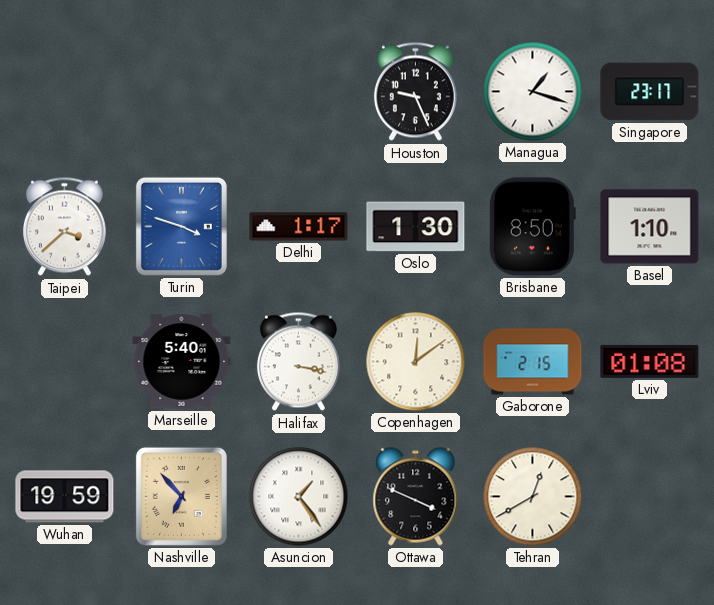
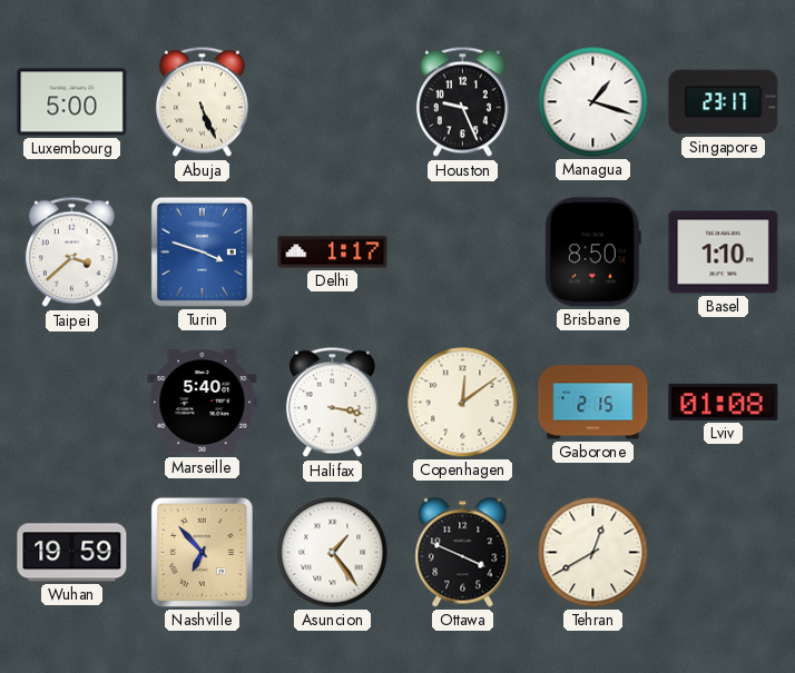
Luxembourg: none -> 5:00 (72, 102)
Abuja: none -> 5:26 (202, 102)
Oslo: 1:30 -> none (416, 227)
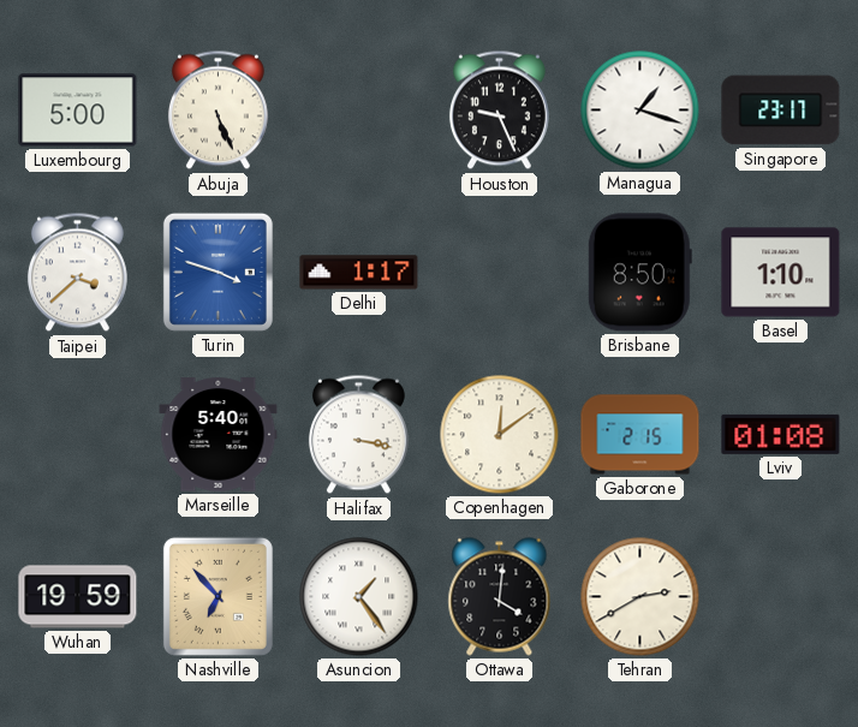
Ottawa: 3:49 -> 4:01 (500, 597)
Tehran: 12:40 -> 2:40 (640, 597)
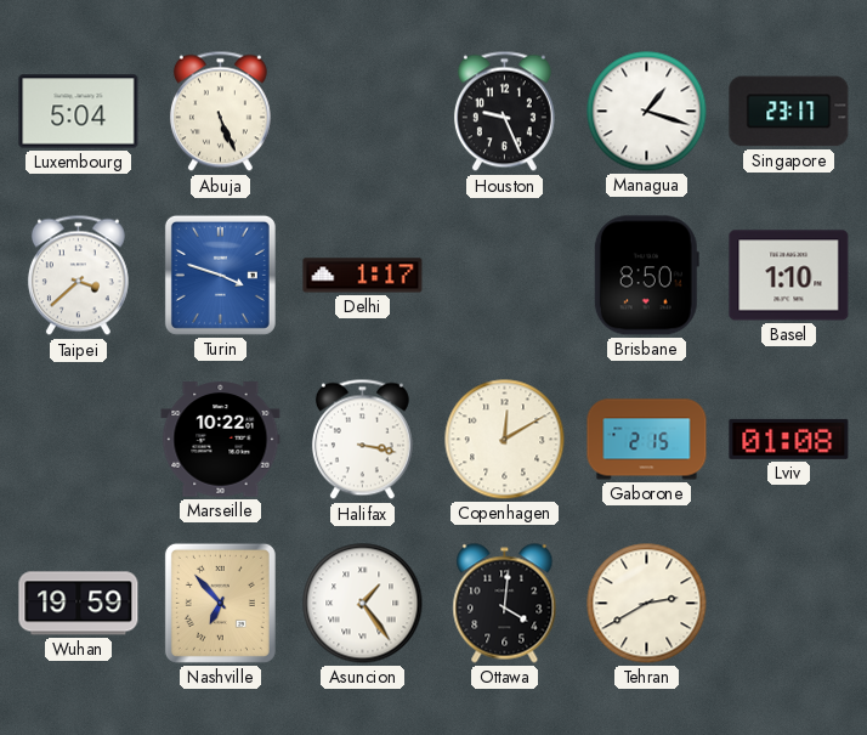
Luxembourg: 5:00 -> 5:04 (79, 112)
Marseille: 5:40 -> 10:22 (221, 440)
Copenhagen: 12:09 -> 12:10 (505, 440)
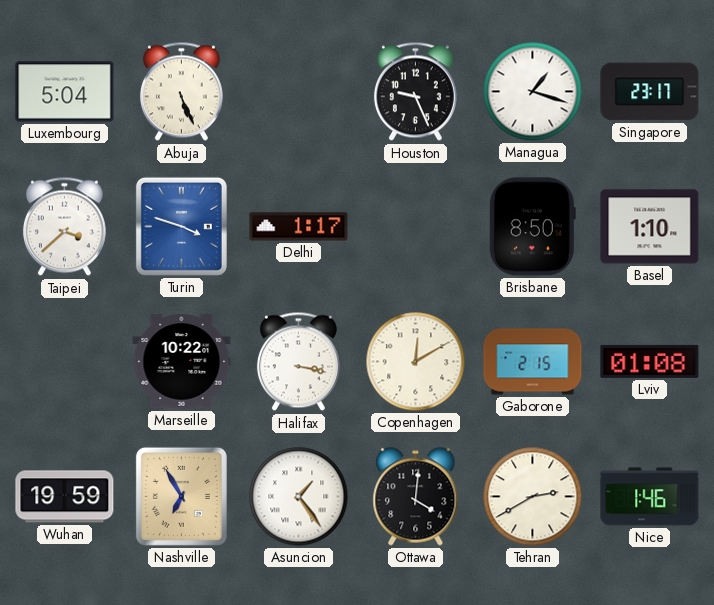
Nashville: 6:53 -> 6:55 (181, 496)
Nice: none -> 1:46 (650, 497)
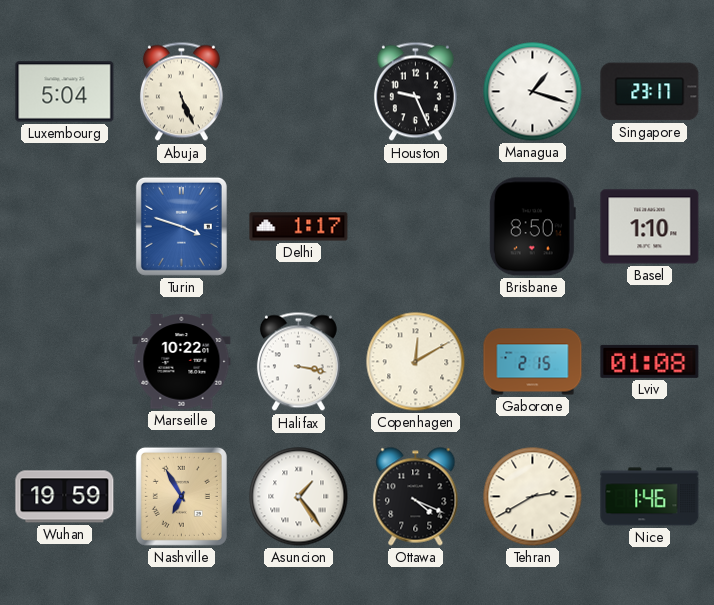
Taipei: 3:38 -> none (64, 227)
Ottawa: 4:01 -> 4:19 (416, 497)
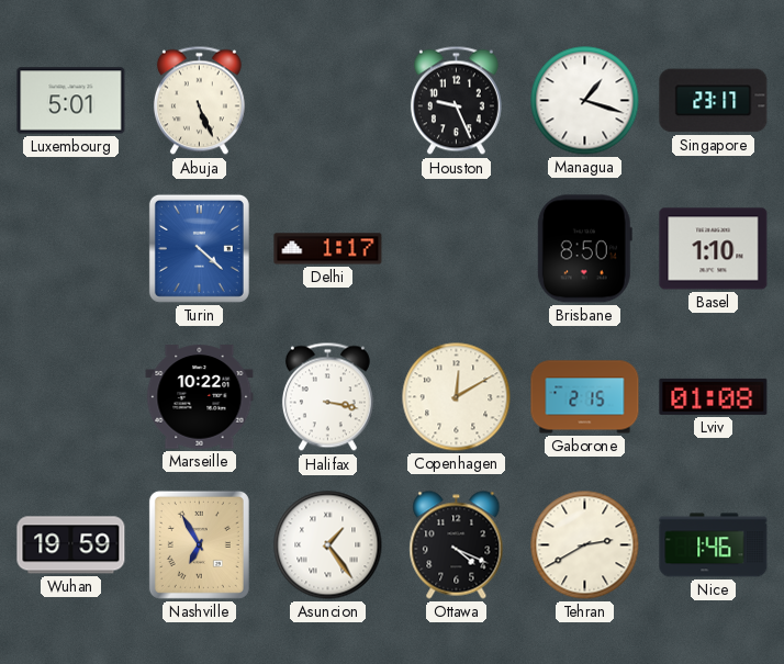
Luxembourg: 5:04 -> 5:01 (71, 101)
Turin: 3:48 -> 4:22 (199, 248)
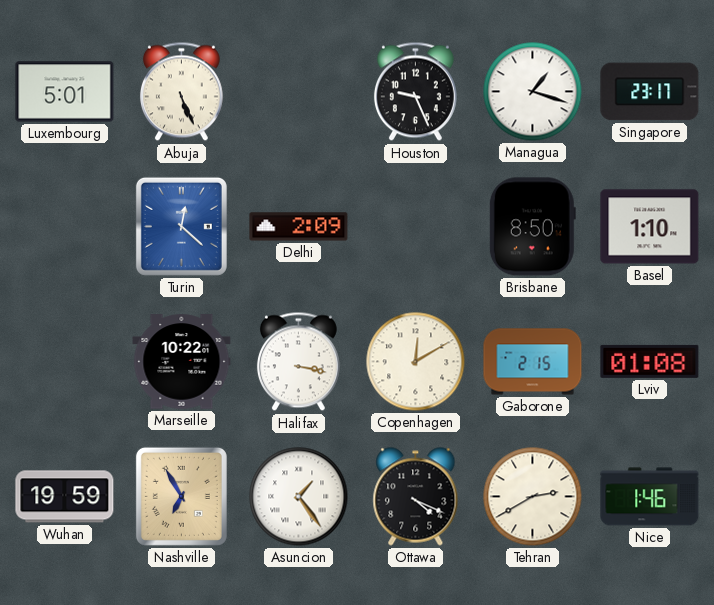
Turin: 4:22 -> 12:22 (181, 226)
Delhi: 1:17 -> 2:09 (299, 227)
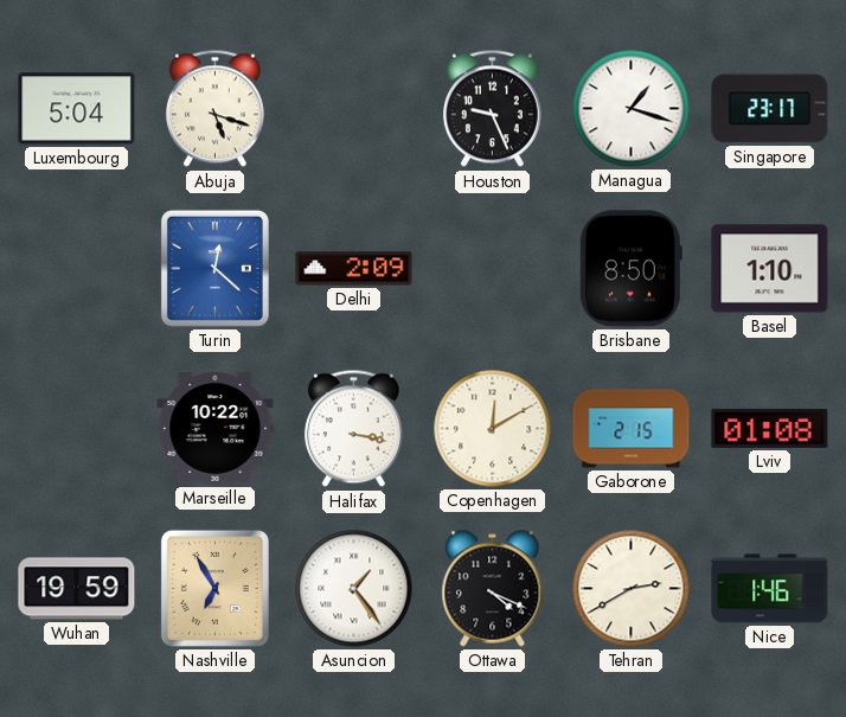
Luxembourg: 5:01 -> 5:04 (77, 109)
Abuja: 5:26 -> 5:18 (214, 109)
